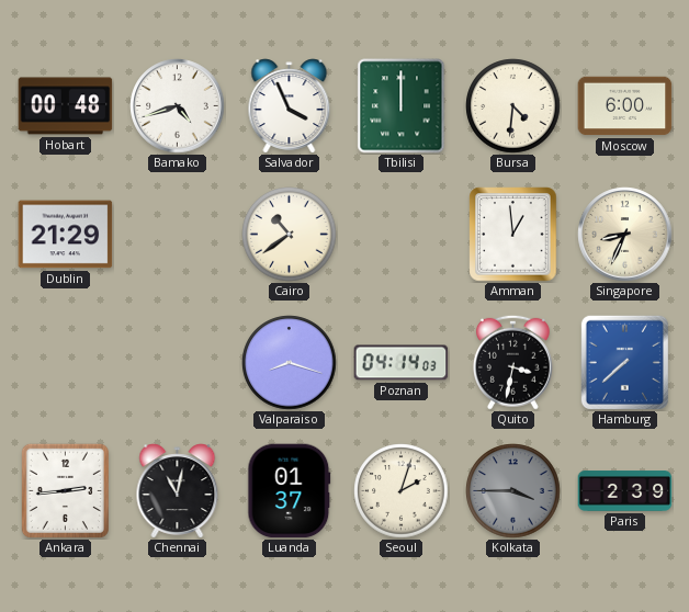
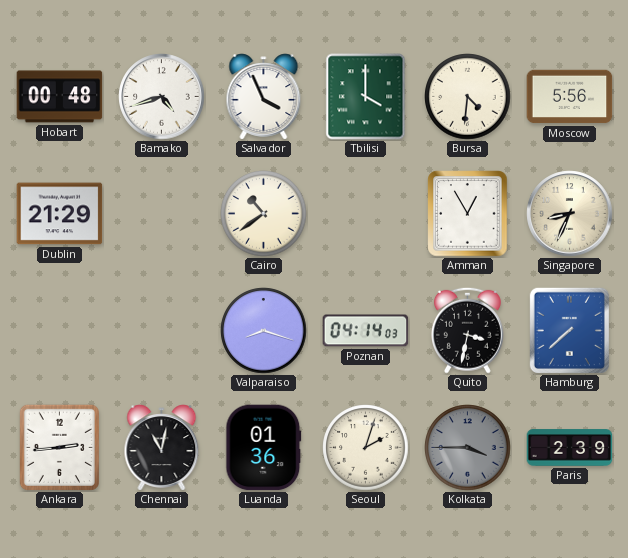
Tbilisi: 12:00 -> 4:00 (366, 97)
Moscow: 6:00 -> 5:56 (570, 97)
Amman: 12:59 -> 12:55 (468, 214)
Luanda: 01:37 -> 01:36 (264, 448)
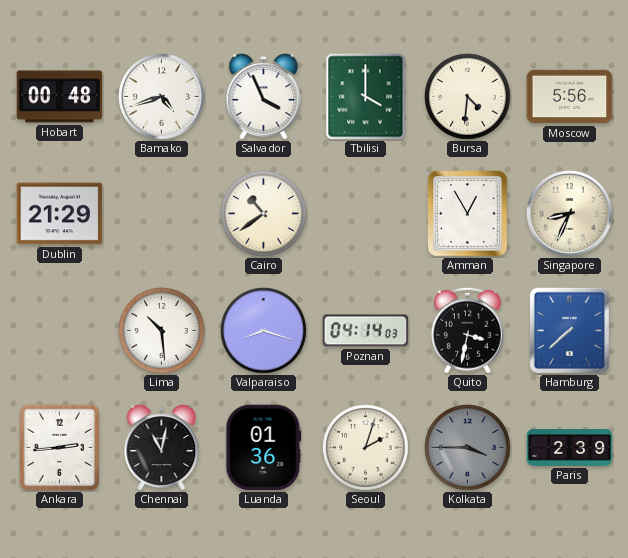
Lima: none -> 10:29 (162, 331)
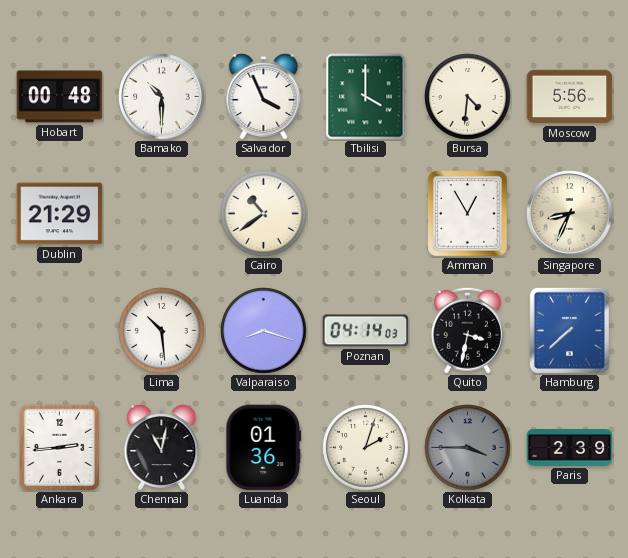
Bamako: 4:42 -> 10:30 (162, 97)
